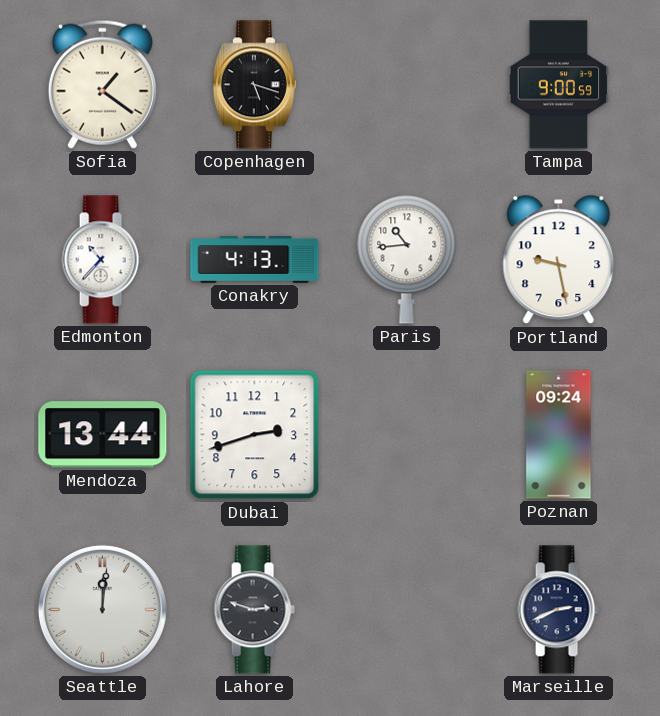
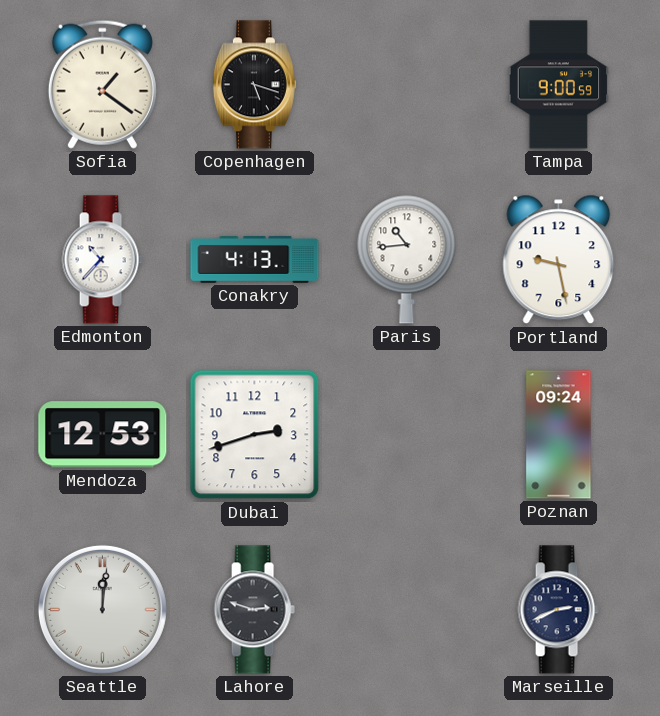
Mendoza: 13:44 -> 12:53 (103, 435)
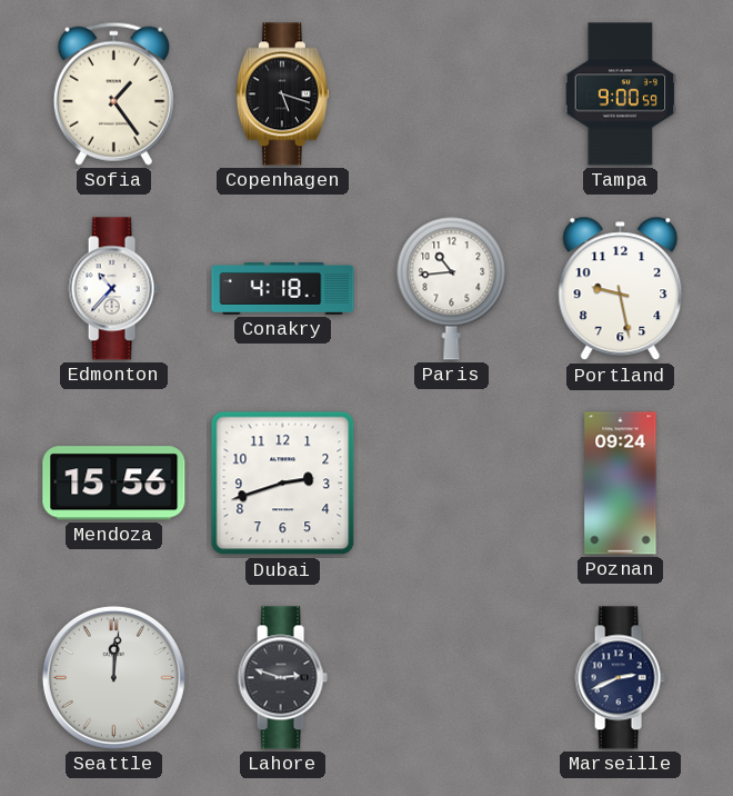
Sofia: 1:21 -> 1:24 (113, 93)
Conakry: 4:13 -> 4:18 (283, 289)
Mendoza: 12:53 -> 15:56 (114, 484)
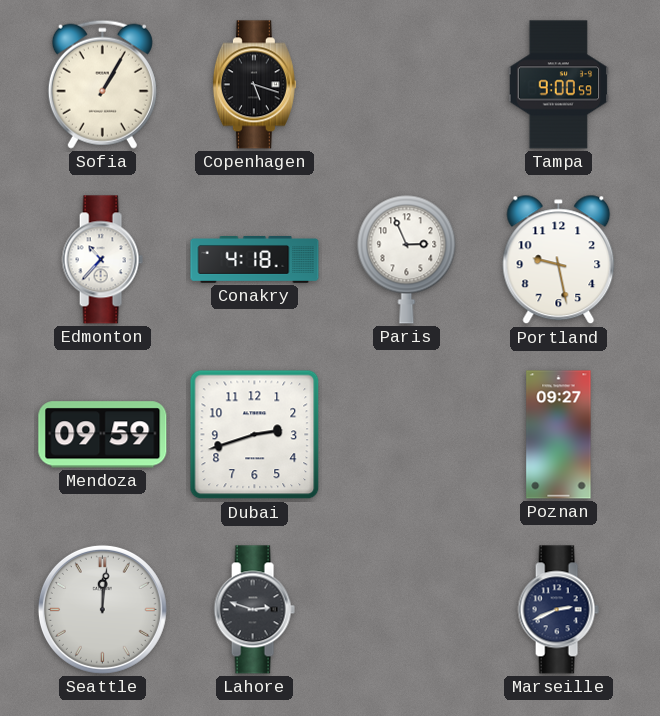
Sofia: 1:24 -> 1:05 (102, 84)
Paris: 10:44 -> 2:56 (407, 259)
Mendoza: 15:56 -> 09:59 (103, 435)
Poznan: 09:24 -> 09:27 (559, 435)
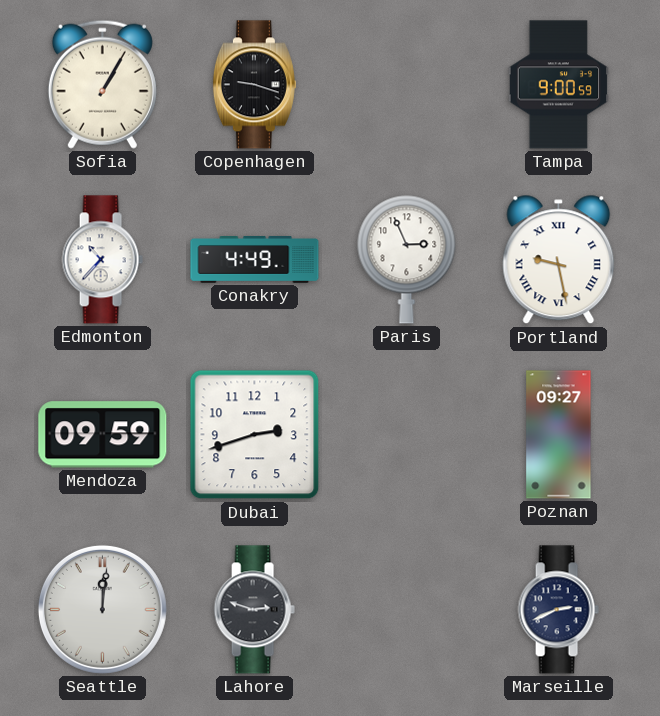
Copenhagen: 5:18 -> 9:18 (254, 85)
Conakry: 4:18 -> 4:49 (255, 260)
Portland numerals: Arabic -> Roman (559, 260)
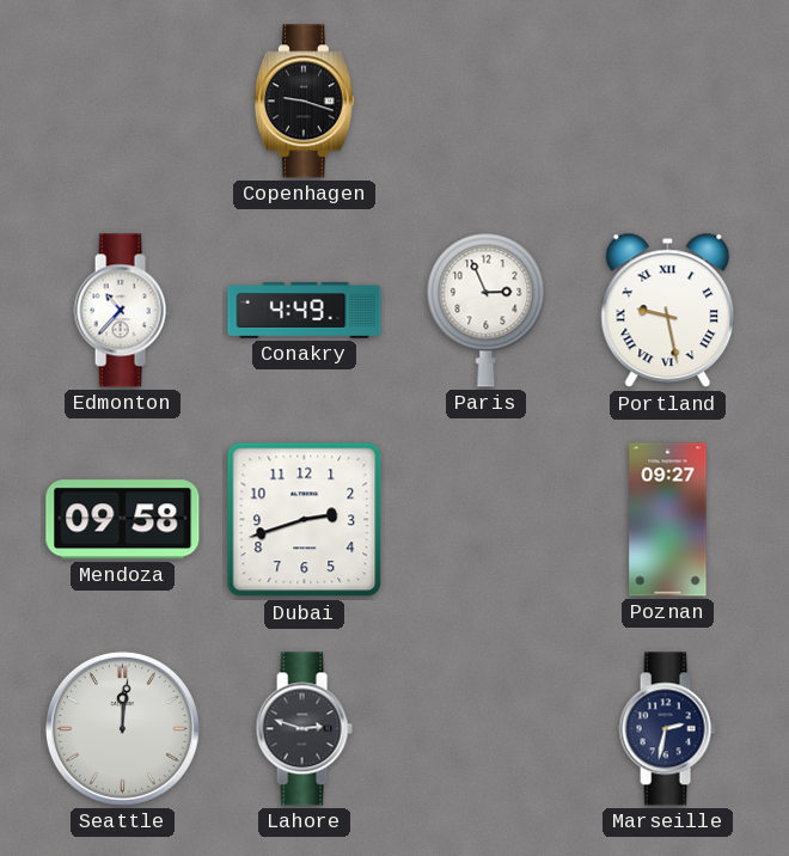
Sofia: 1:05 -> none (102, 84)
Tampa: 9:00 -> none (558, 85)
Mendoza: 09:59 -> 09:58 (123, 520)
Marseille: 2:41 -> 2:32 (667, 729)
